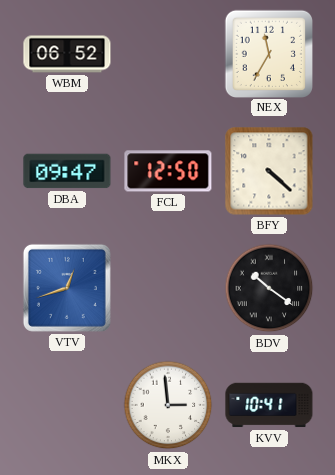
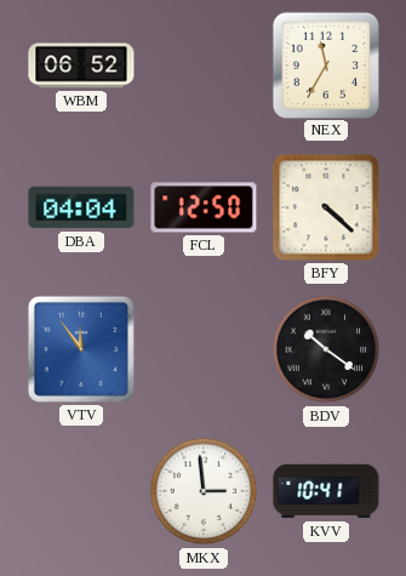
DBA: 09:47 -> 04:04 (81, 207)
VTV: 12:42 -> 11:54 (81, 349)
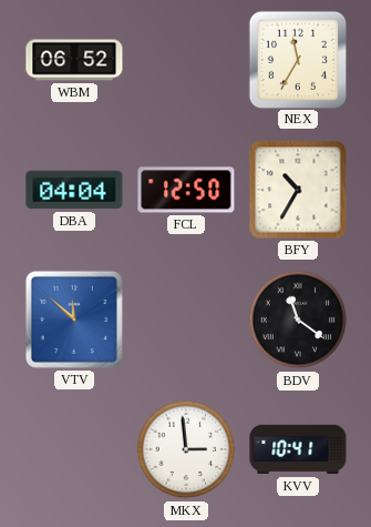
BFY: 4:22 -> 10:35 (298, 190)
VTV: 11:54 -> 11:52 (74, 320)
BDV: 10:21 -> 11:21 (298, 320)
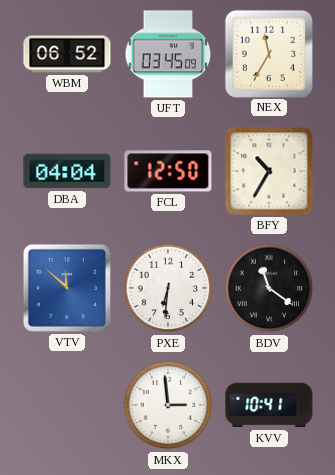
UFT: none -> 03:45 (168, 54)
PXE: none -> 6:31 (168, 288)
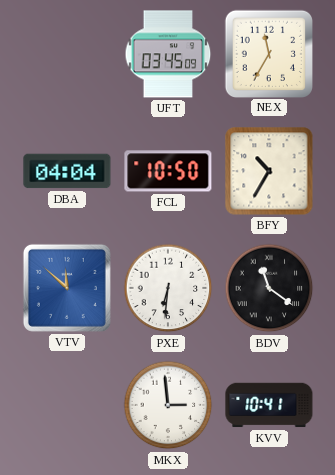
WBM: 06:52 -> none (67, 54)
FCL: 12:50 -> 10:50 (168, 171)
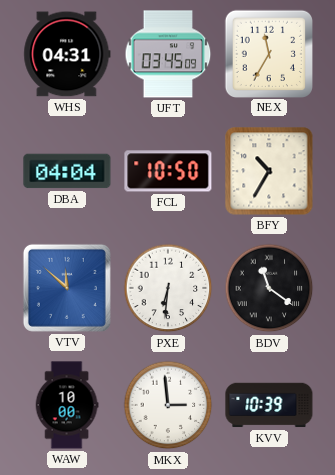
WHS: none -> 04:31 (67, 54)
WAW: none -> 10:00 (67, 405)
KVV: 10:41 -> 10:39 (269, 405)
